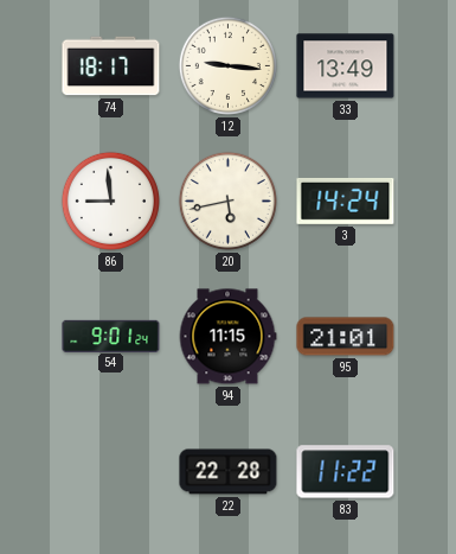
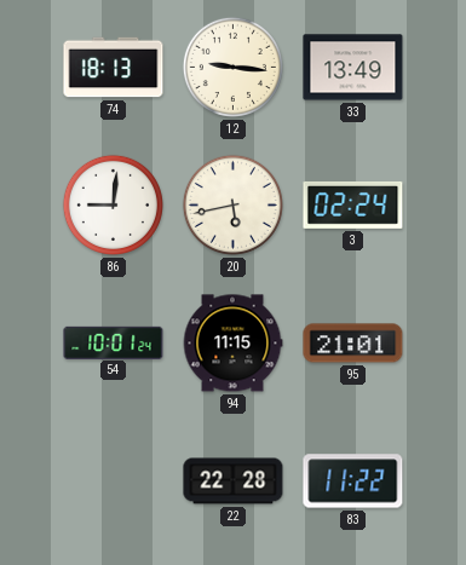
74: 18:17 -> 18:13 (114, 68)
86: 8:59 -> 9:01 (113, 204)
3: 14:24 -> 02:24 (353, 204)
54: 9:01 -> 10:01 (114, 342)
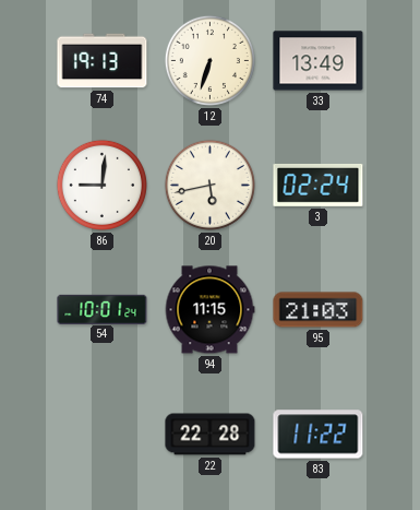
74: 18:13 -> 19:13 (103, 61)
12: 9:16 -> 6:33 (209, 60)
95: 21:01 -> 21:03 (319, 310)
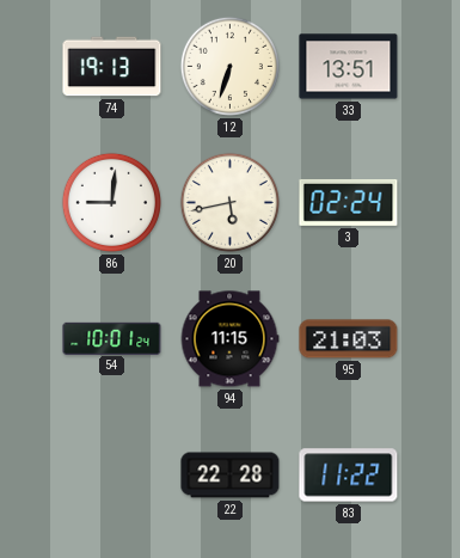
33: 13:49 -> 13:51 (349, 67)
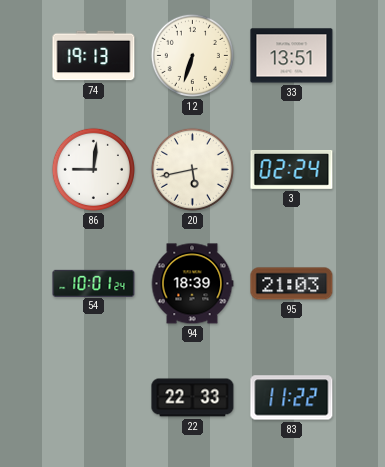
94: 11:15 -> 18:39 (192, 284)
22: 22:28 -> 22:33 (193, 398)
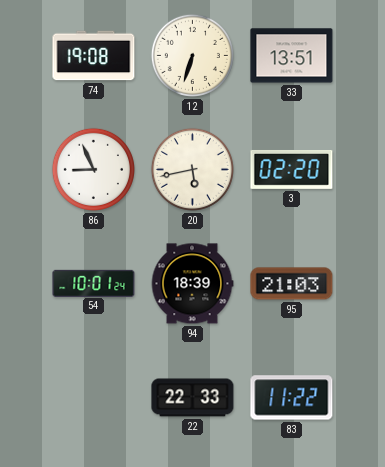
74: 19:13 -> 19:08 (94, 56)
86: 9:01 -> 8:56 (93, 169)
3: 02:24 -> 02:20 (292, 169)
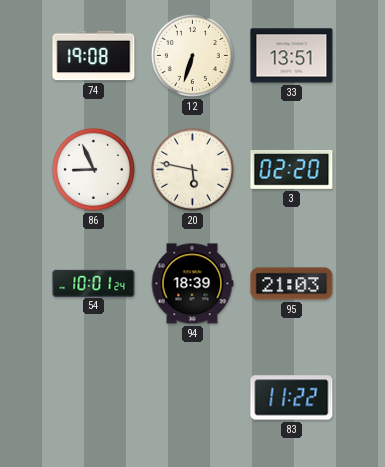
20: 5:43 -> 5:47 (192, 169)
22: 22:33 -> none (193, 398)
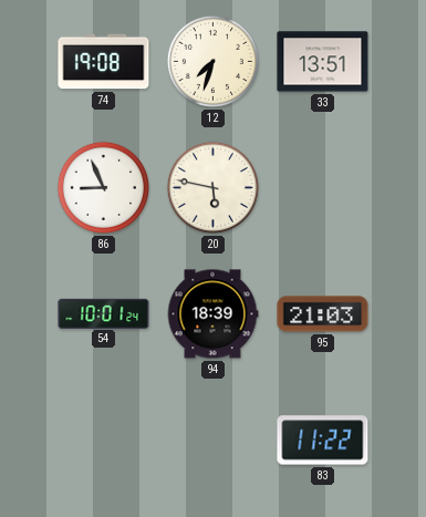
12: 6:33 -> 7:33 (212, 61)
3: 02:20 -> none (292, 169)
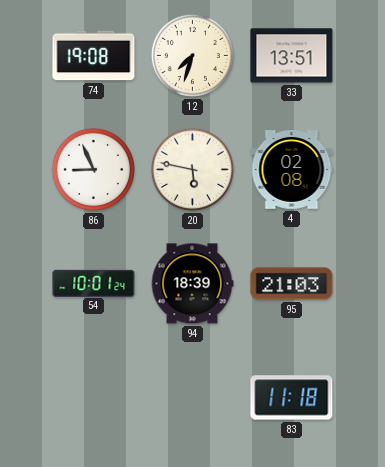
4: none -> 02:08 (292, 170)
83: 11:22 -> 11:18 (292, 398)
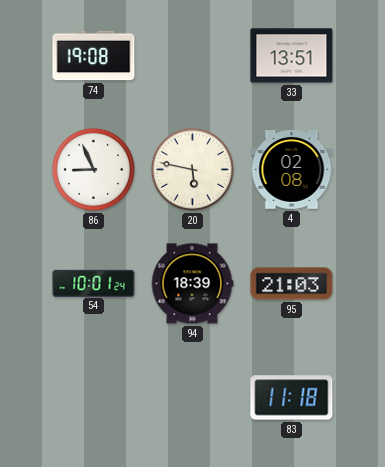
12: 7:33 -> none (192, 55)
